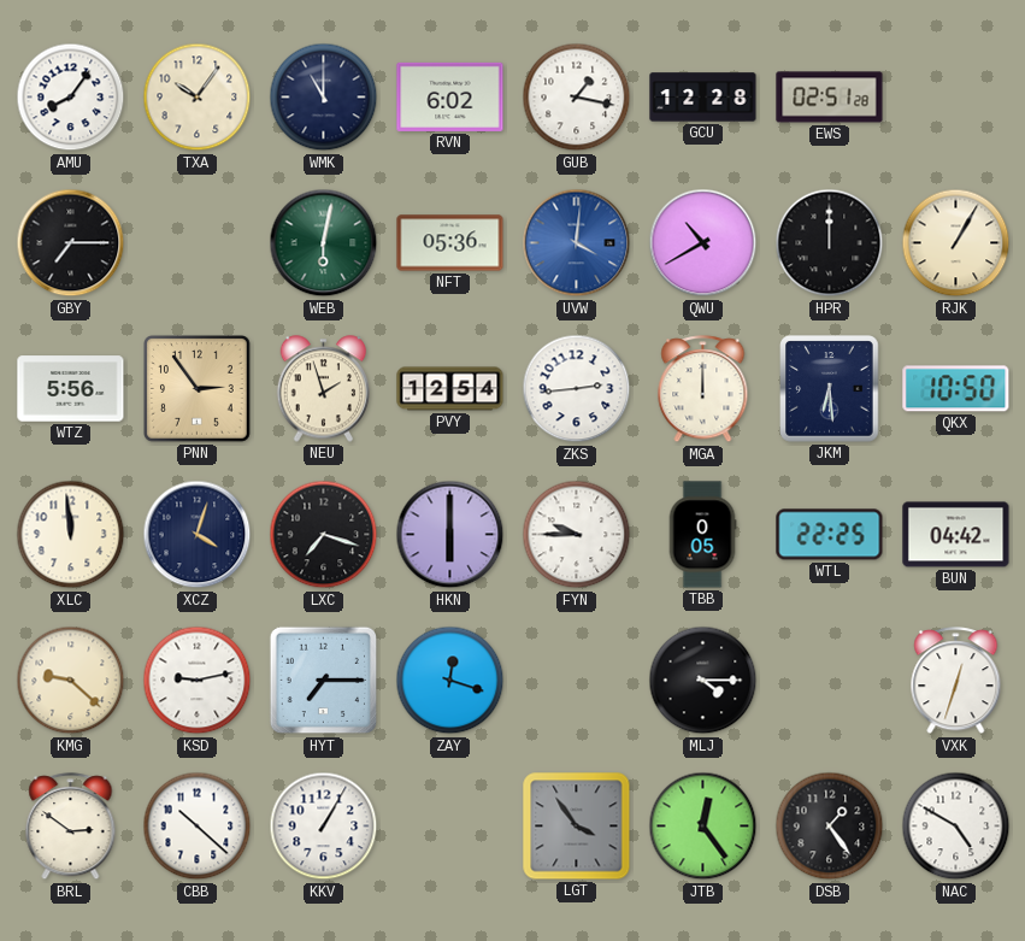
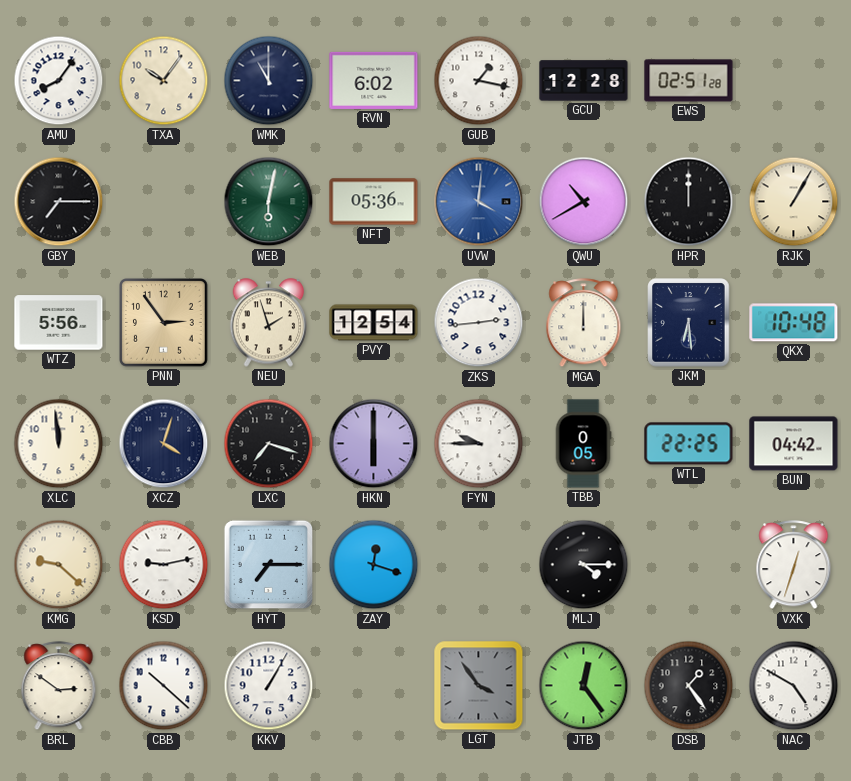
QKX: 10:50 -> 10:48 (794, 323)
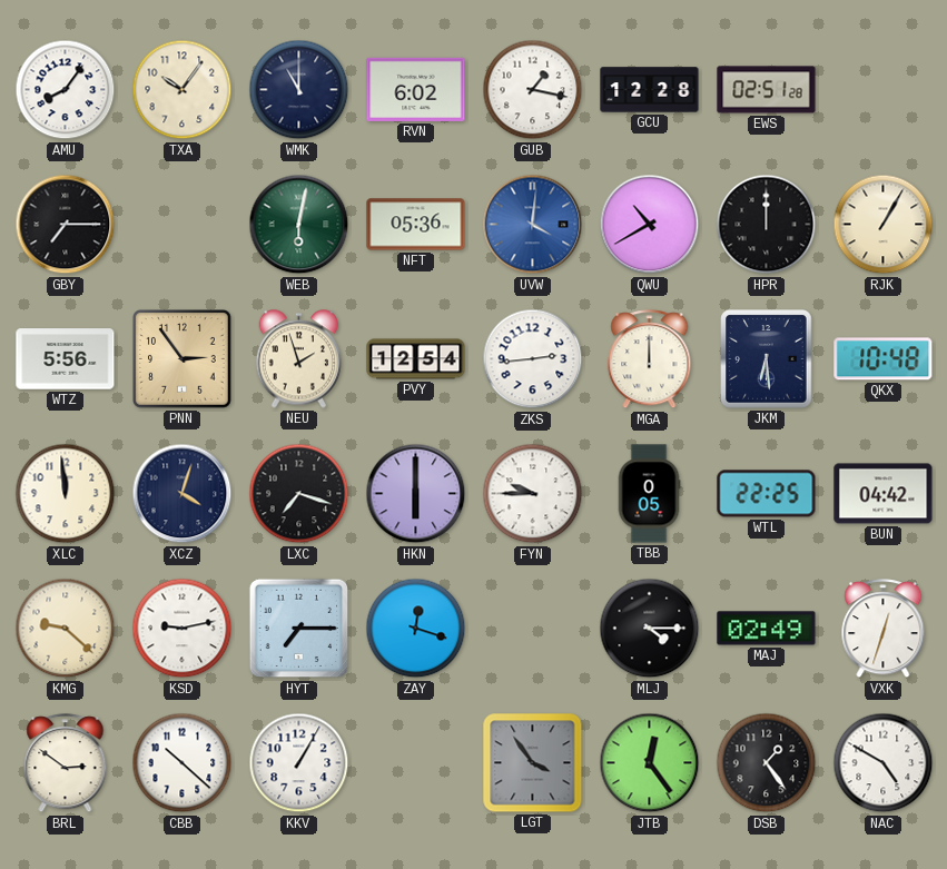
MAJ: none -> 02:49 (767, 629)
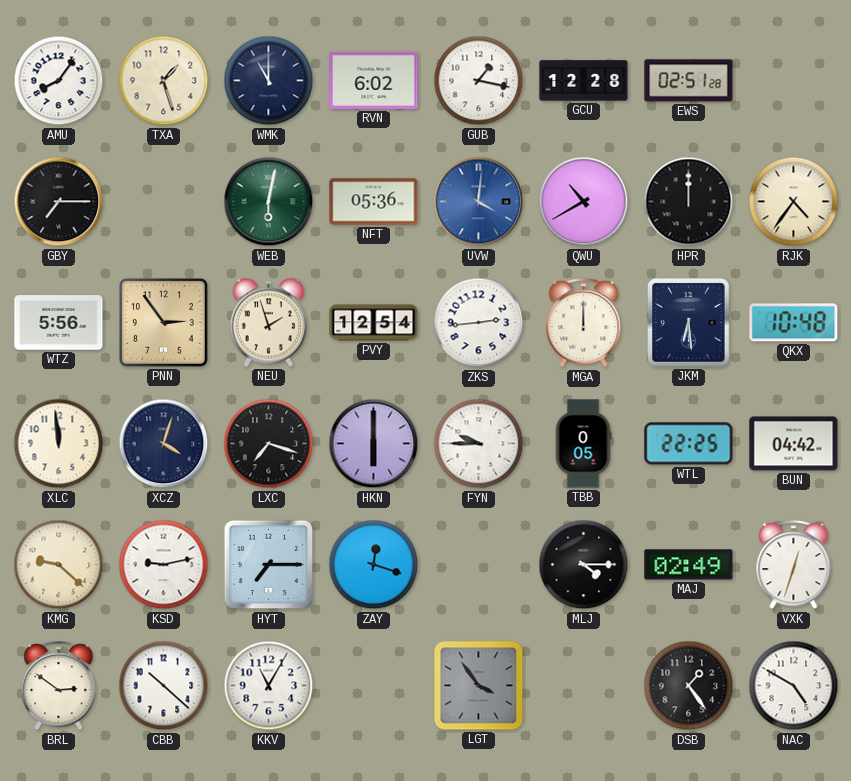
TXA: 10:06 -> 1:27 (164, 81)
RJK: 1:05 -> 4:36 (794, 202)
KKV: 1:05 -> 11:05 (269, 686)
JTB: 12:24 -> none (650, 763)
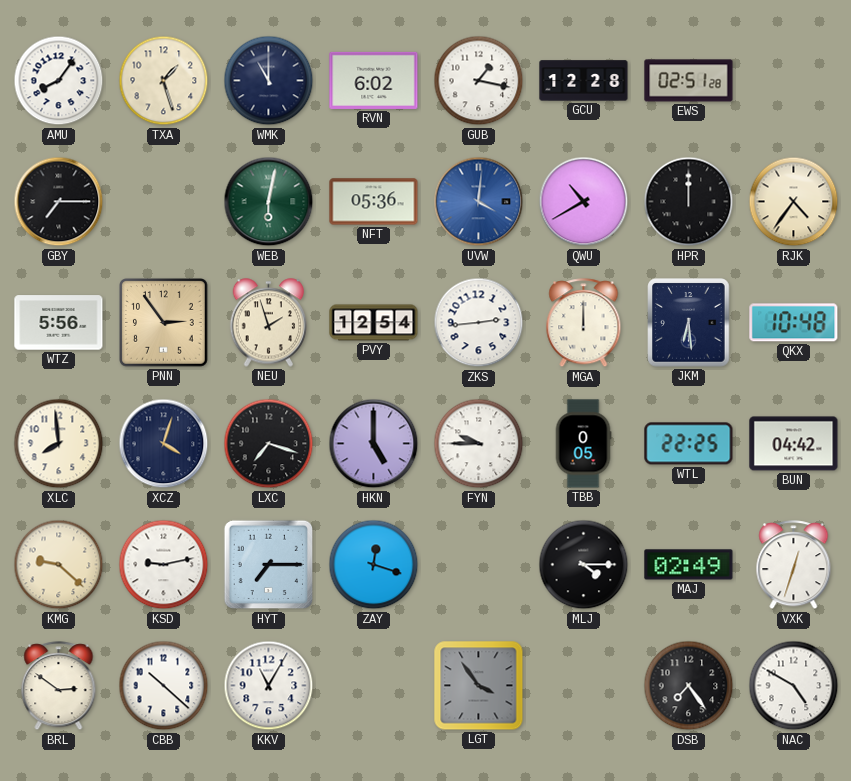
XLC: 11:59 -> 7:59 (59, 444)
HKN: 6:00 -> 5:00 (374, 444)
DSB: 1:24 -> 7:24 (689, 686)
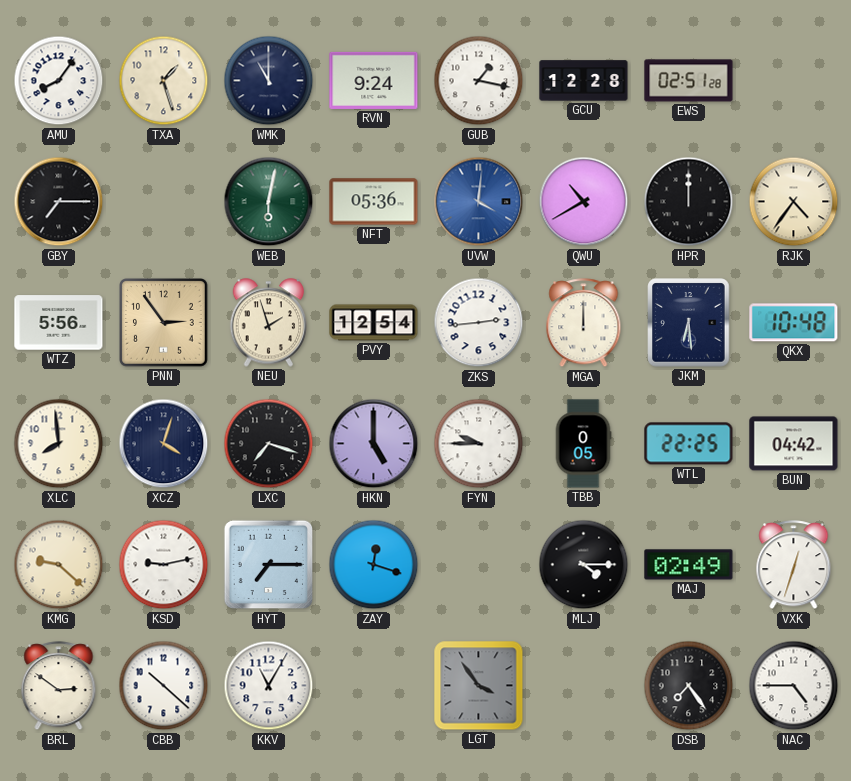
RVN: 6:02 -> 9:24 (374, 80)
NAC: 4:50 -> 4:45 (794, 686)
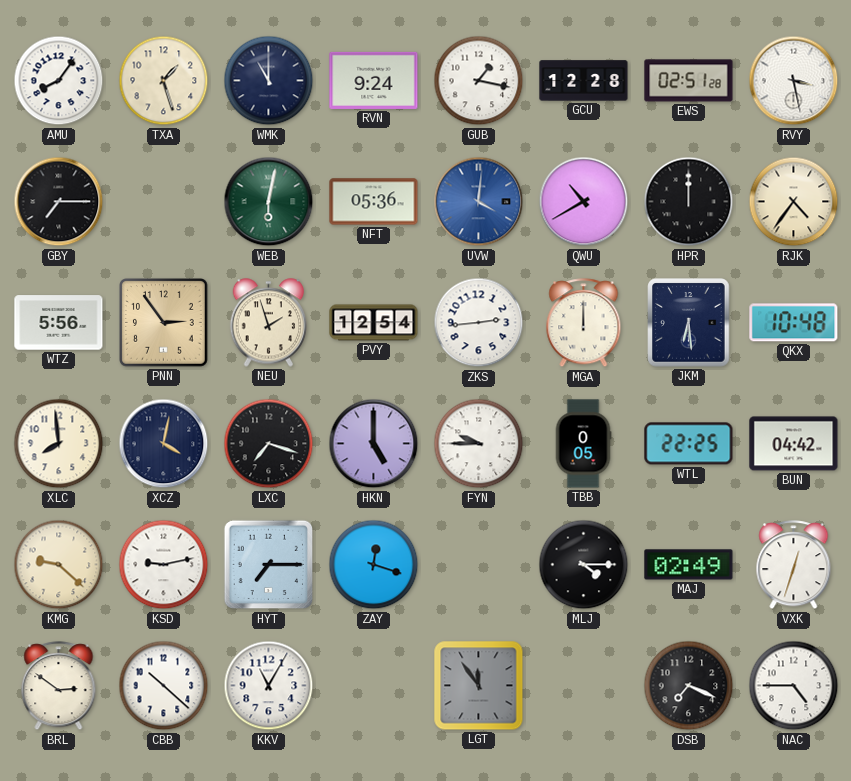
RVY: none -> 3:28 (794, 81)
XCZ: 4:03 -> 4:02 (164, 444)
LGT: 3:54 -> 11:54 (479, 686)
DSB: 7:24 -> 7:19 (689, 686)
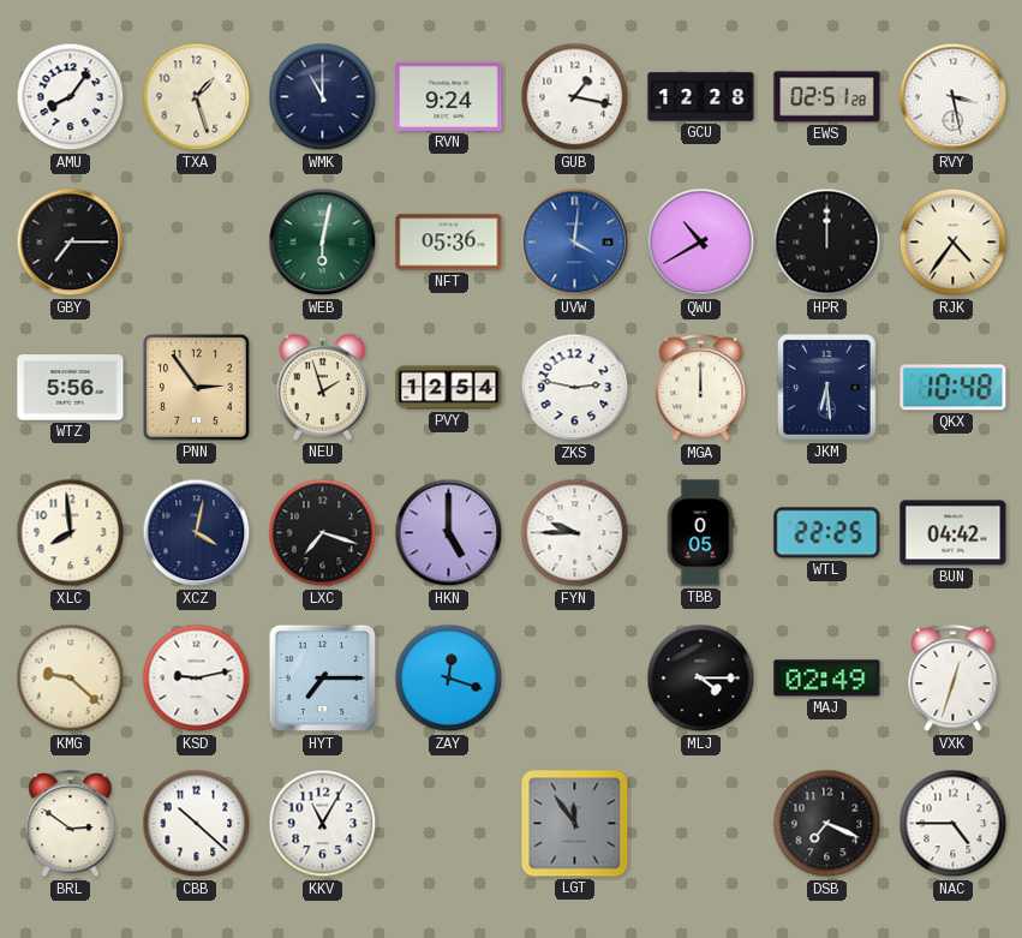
ZKS: 2:44 -> 2:47 (575, 388)
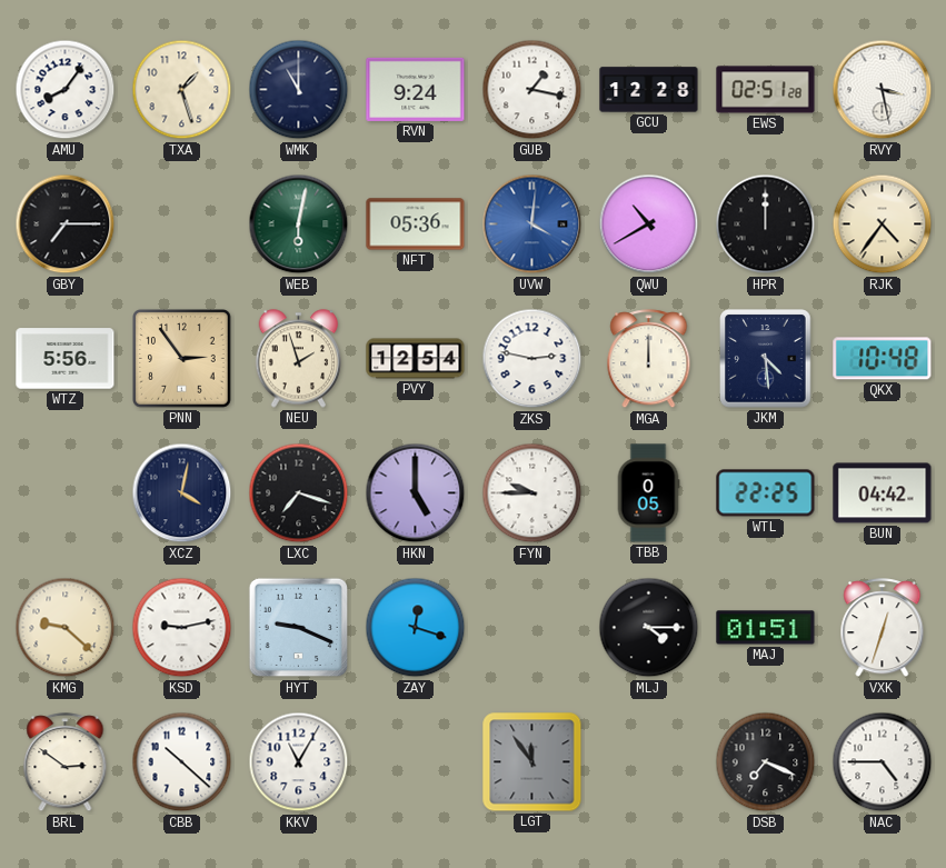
JKM: 6:29 -> 4:29 (766, 359)
XLC: 7:59 -> none (71, 533)
HYT: 7:15 -> 9:19 (299, 628)
MAJ: 02:49 -> 01:51 (766, 628)
